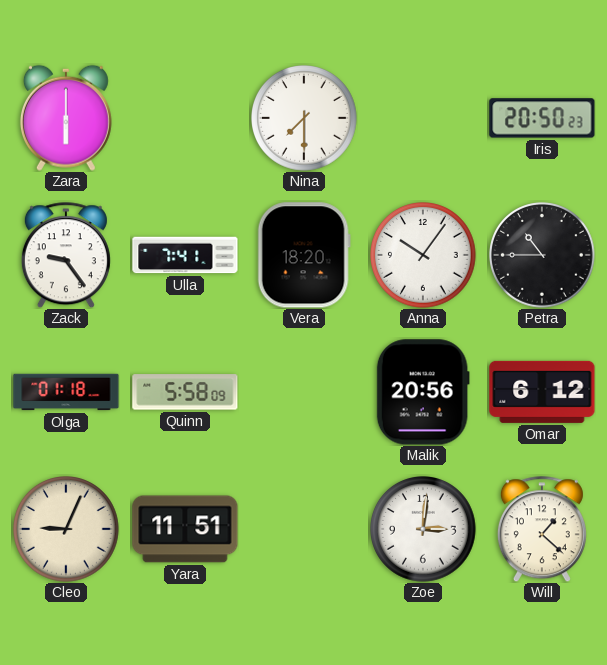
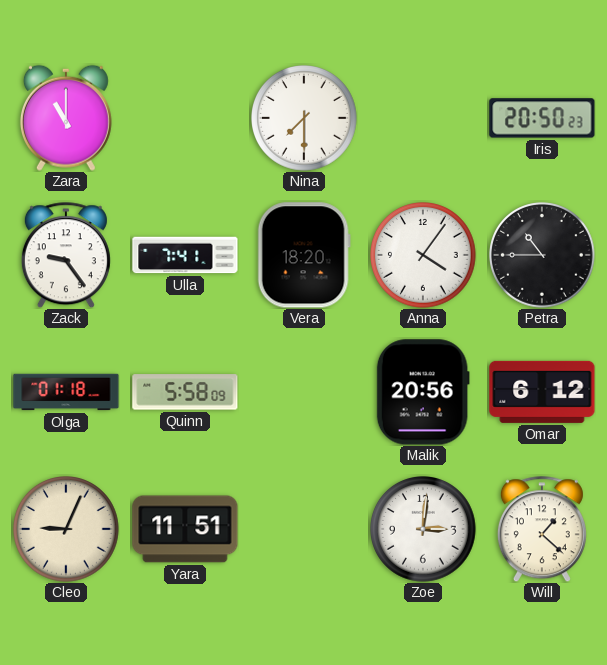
Zara: 6:00 -> 11:00 (66, 118)
Anna: 10:06 -> 4:06 (424, 256)
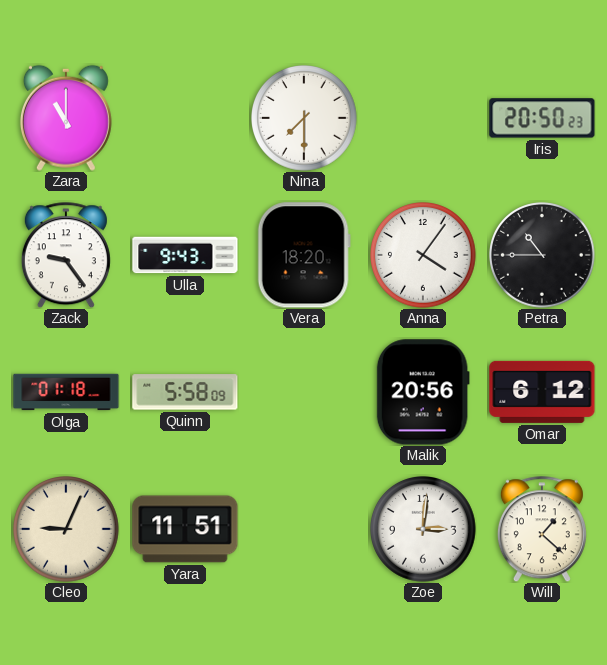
Ulla: 7:41 -> 9:43 (185, 255)
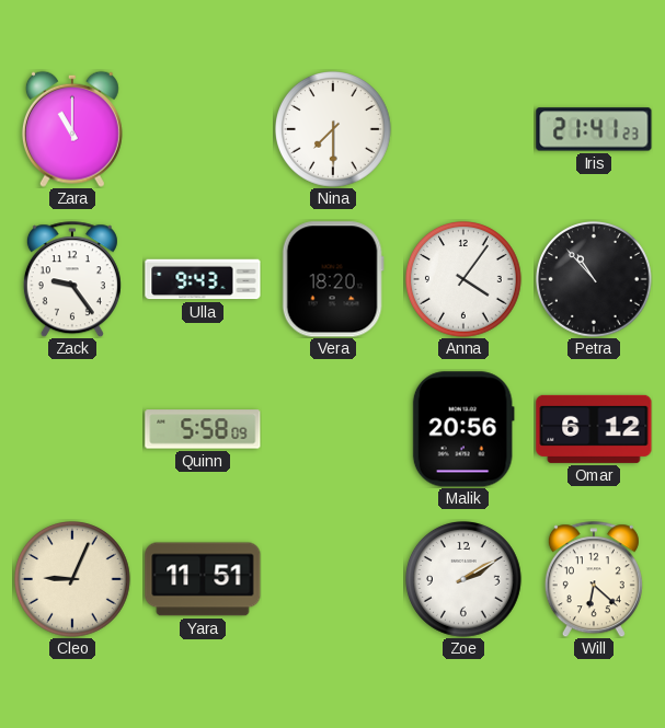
Iris: 20:50 -> 21:41 (594, 129)
Petra: 10:45 -> 10:53 (595, 280)
Olga: 01:18 -> none (66, 392)
Zoe: 3:01 -> 2:10 (465, 580)
Will: 1:22 -> 6:22 (594, 579)
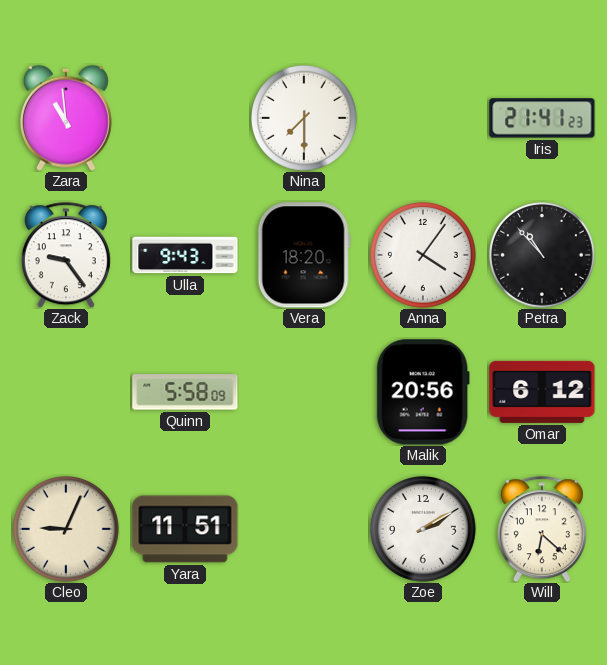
Zara: 11:00 -> 10:59 (66, 118)
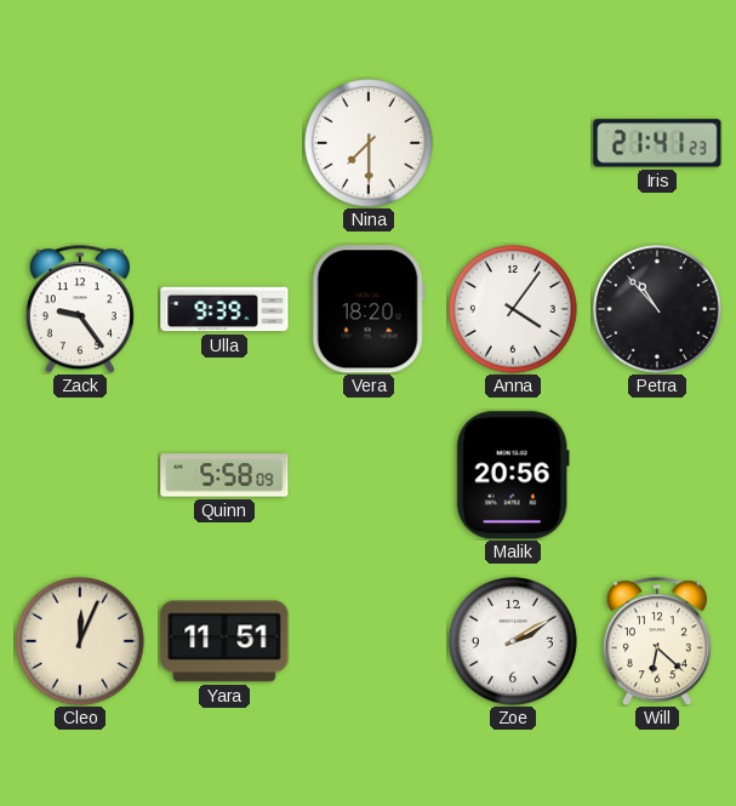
Zara: 10:59 -> none (66, 118)
Ulla: 9:43 -> 9:39 (224, 309)
Omar: 6:12 -> none (542, 392)
Cleo: 9:04 -> 12:04 (81, 642)
